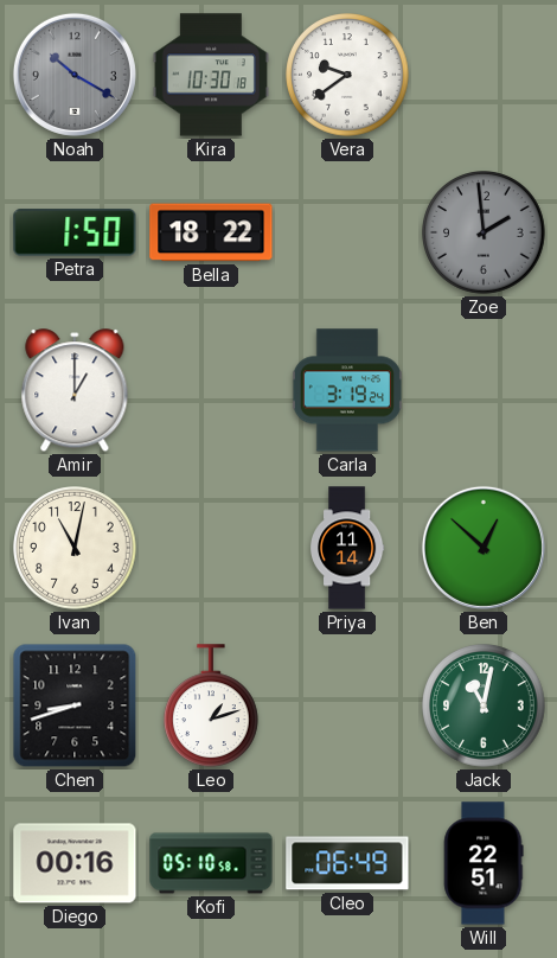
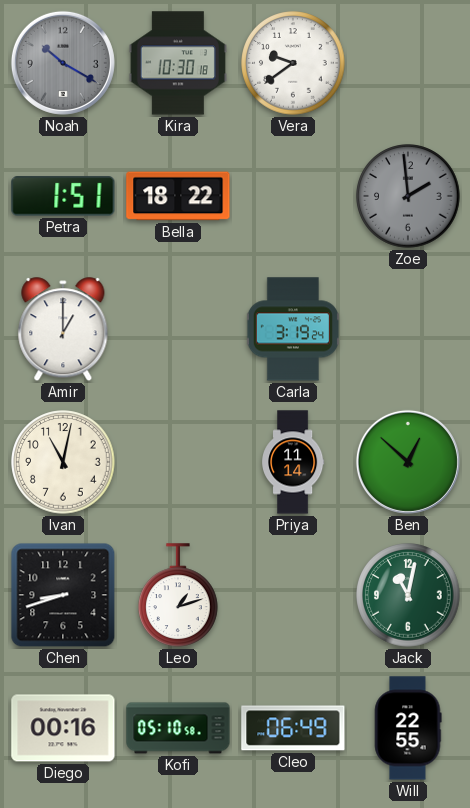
Petra: 1:50 -> 1:51 (63, 196)
Will: 22:51 -> 22:55 (408, 728)
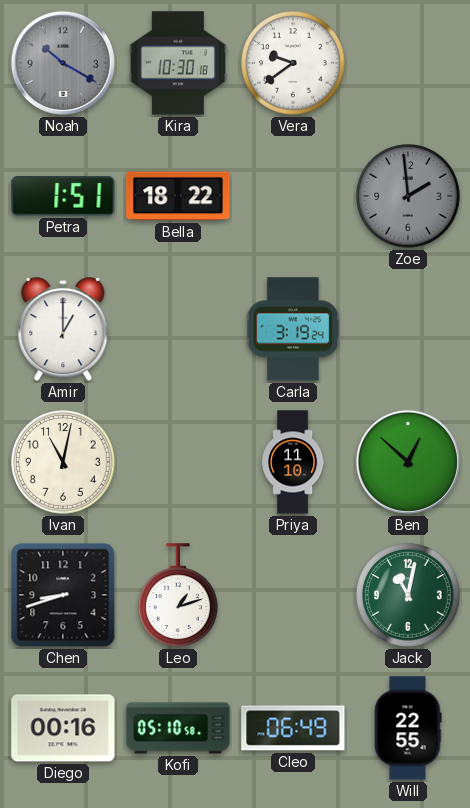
Priya: 11:14 -> 11:10 (294, 462)
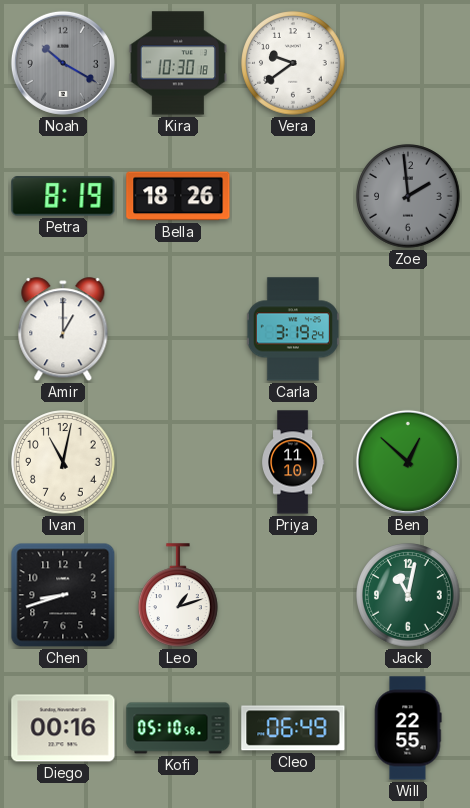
Petra: 1:51 -> 8:19 (63, 196)
Bella: 18:22 -> 18:26 (178, 196)
